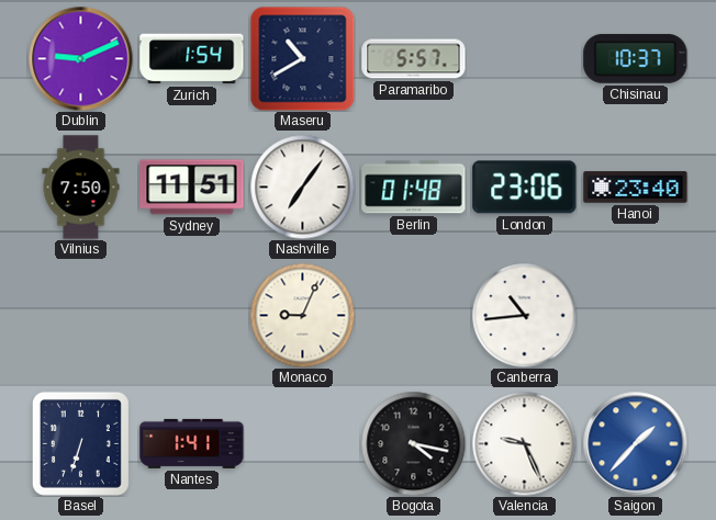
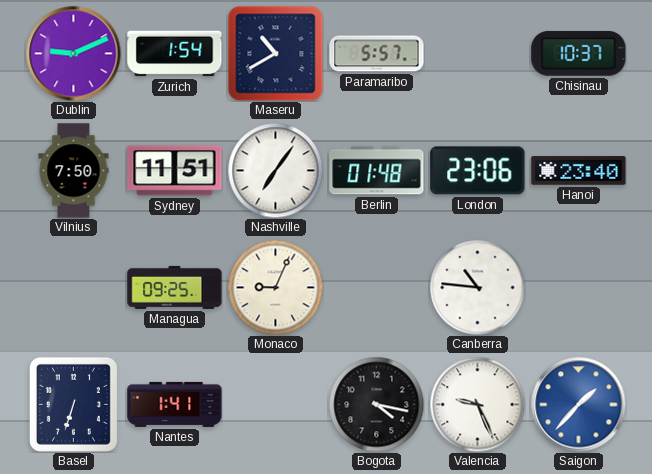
Managua: none -> 09:25 (175, 287)
Canberra: 10:44 -> 10:46 (477, 287)
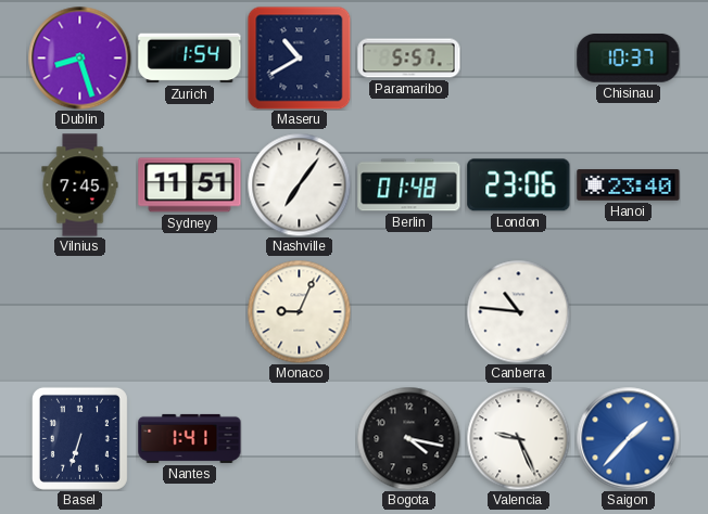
Dublin: 9:11 -> 8:27 (79, 57)
Vilnius: 7:50 -> 7:45 (80, 185)
Managua: 09:25 -> none (175, 287)
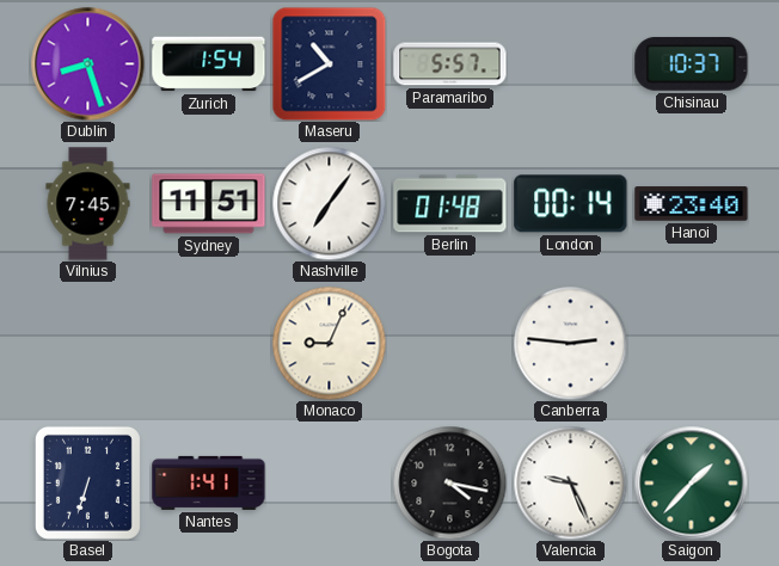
London: 23:06 -> 00:14 (571, 204)
Canberra: 10:46 -> 2:46 (570, 343)
Saigon dial: blue -> green (691, 482)
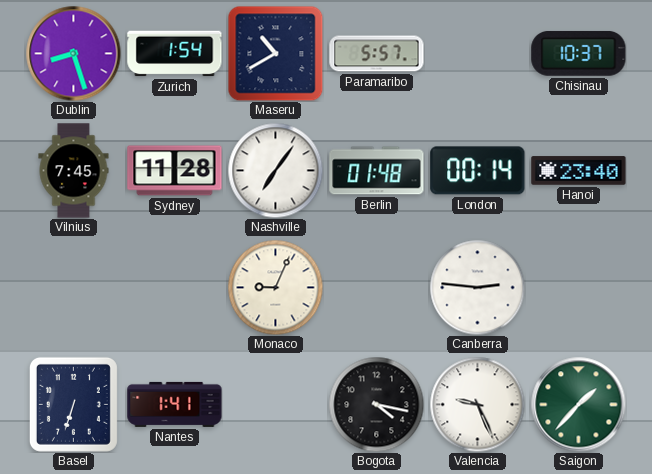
Sydney: 11:51 -> 11:28 (175, 171)
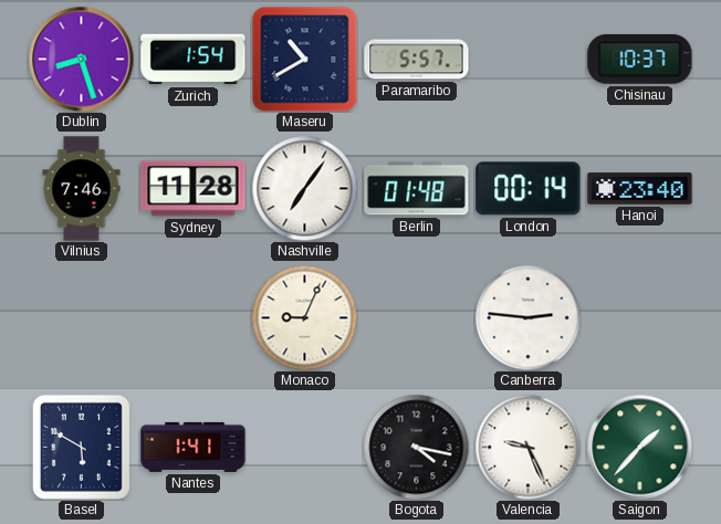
Vilnius: 7:45 -> 7:46 (82, 189)
Basel: 6:33 -> 5:50 (81, 447)
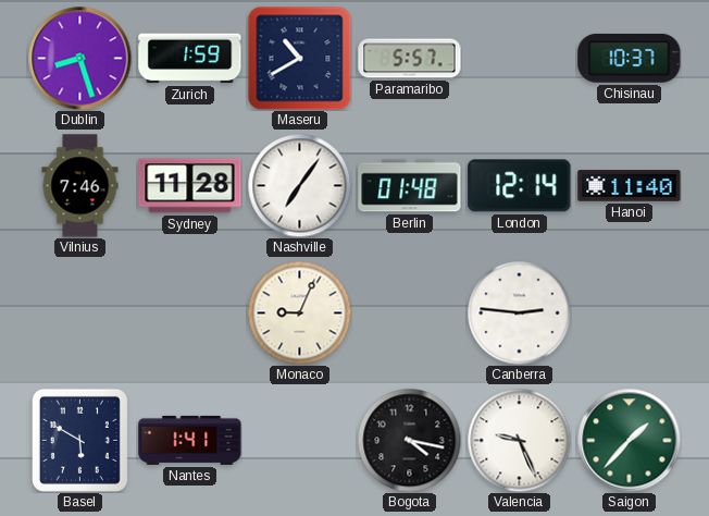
Zurich: 1:54 -> 1:59 (190, 59)
London: 00:14 -> 12:14 (520, 186)
Hanoi: 23:40 -> 11:40 (630, 186)
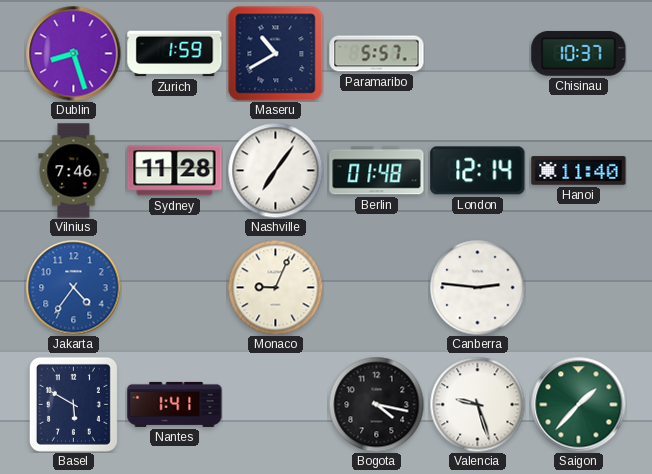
Jakarta: none -> 4:36 (73, 287)
Valencia: 9:26 -> 9:27 (477, 404)
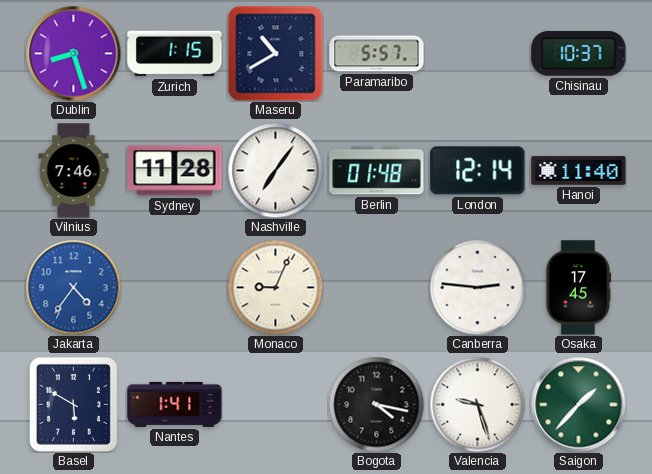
Zurich: 1:59 -> 1:15 (175, 54)
Osaka: none -> 17:45 (579, 288)
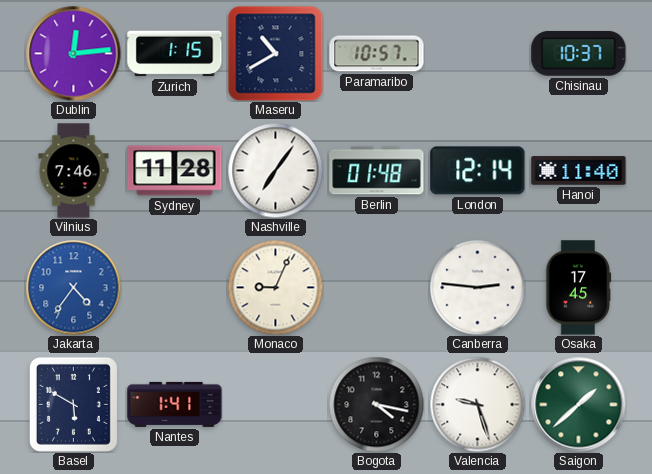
Dublin: 8:27 -> 12:14 (73, 53)
Paramaribo: 5:57 -> 10:57 (377, 54)
Saigon: 1:37 -> 1:38 (578, 404)
